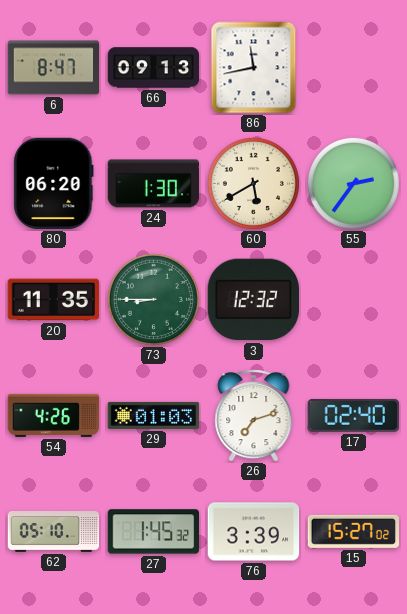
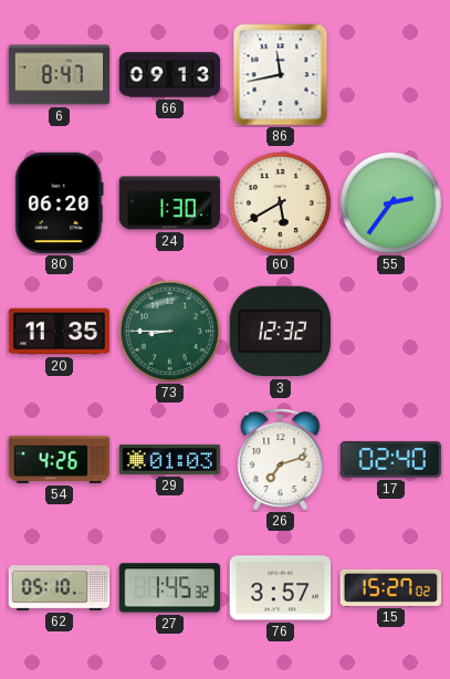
76: 3:39 -> 3:57 (281, 588)
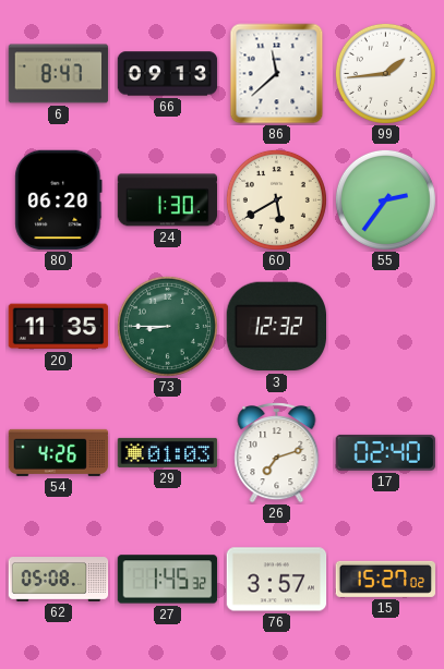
86: 11:43 -> 11:38 (277, 74)
99: none -> 1:44 (385, 73)
62: 05:10 -> 05:08 (59, 580)
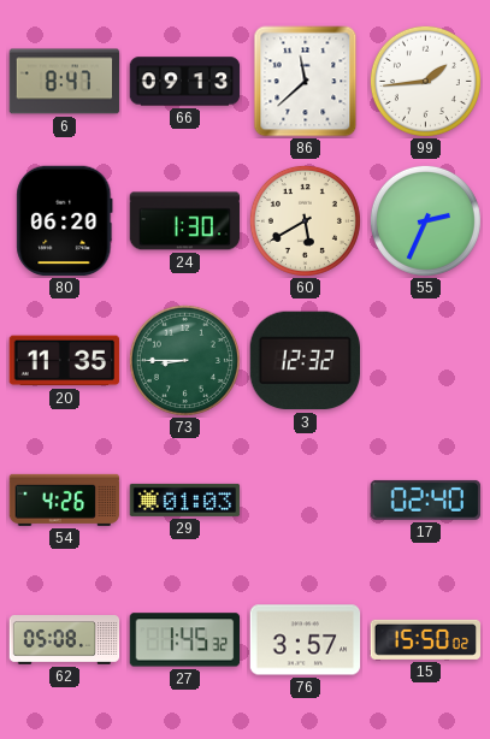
55: 2:36 -> 2:34 (425, 220)
26: 7:12 -> none (277, 453)
15: 15:27 -> 15:50 (426, 639)
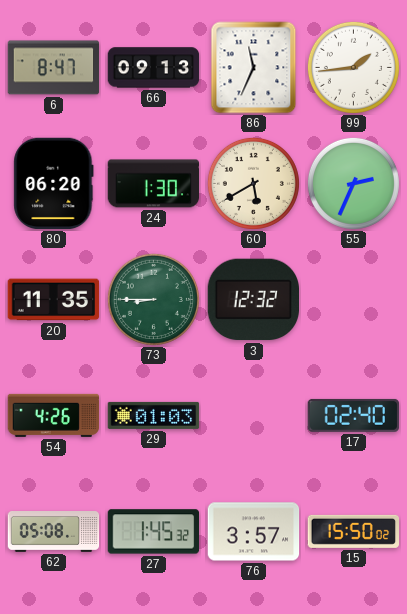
86: 11:38 -> 11:34 (254, 68)
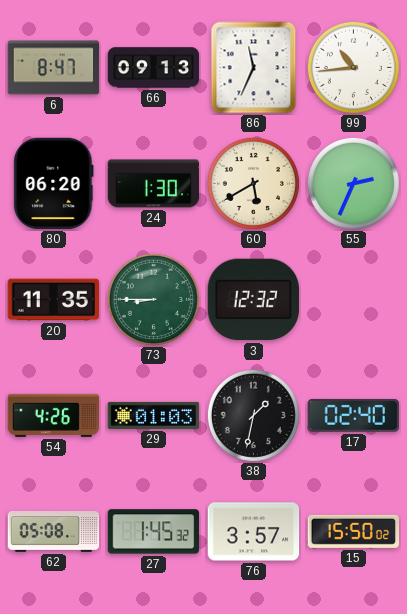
99: 1:44 -> 10:44 (353, 67)
38: none -> 1:32 (253, 415)
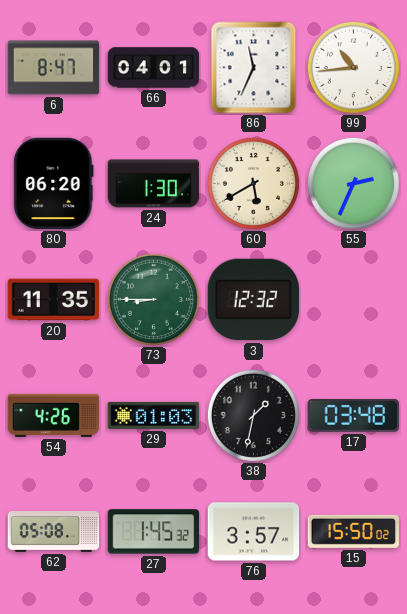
66: 09:13 -> 04:01 (154, 68)
17: 02:40 -> 03:48 (354, 415)
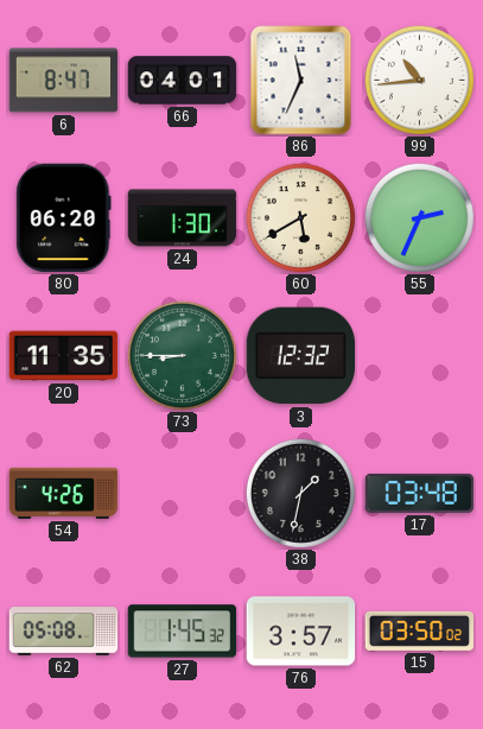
29: 01:03 -> none (154, 415)
15: 15:50 -> 03:50 (420, 630)
